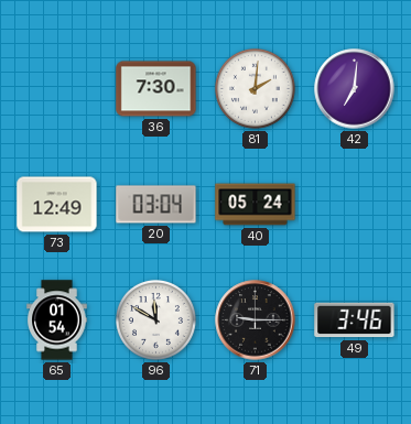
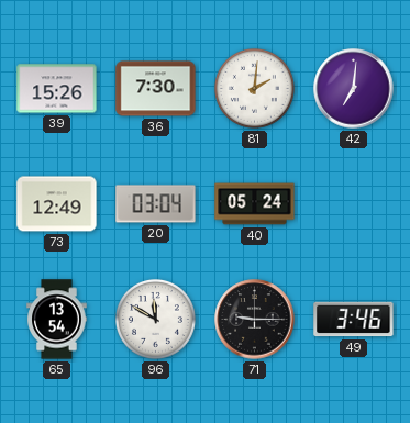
39: none -> 15:26 (57, 89)
65: 01:54 -> 13:54 (57, 320)
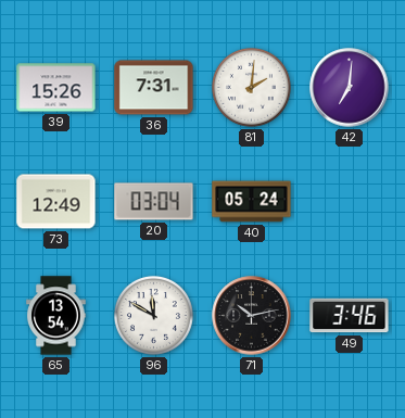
36: 7:30 -> 7:31 (154, 88)
71: 9:15 -> 10:13 (252, 316)
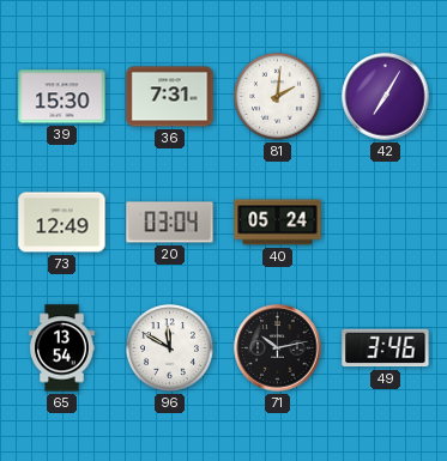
39: 15:26 -> 15:30 (62, 97)
42: 7:01 -> 7:05 (386, 97)
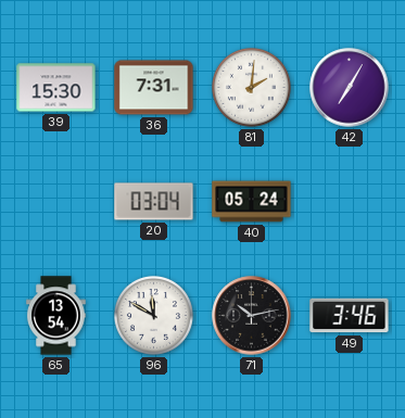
73: 12:49 -> none (62, 223)
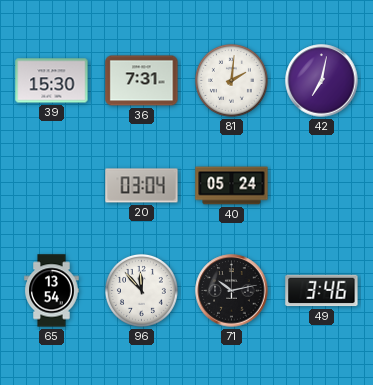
42: 7:05 -> 7:02 (322, 81)
96: 11:50 -> 11:53 (141, 290)
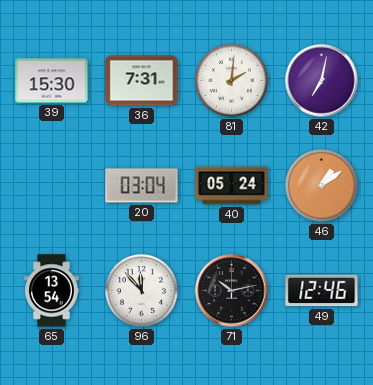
46: none -> 1:09 (321, 185)
49: 3:46 -> 12:46 (322, 291)
